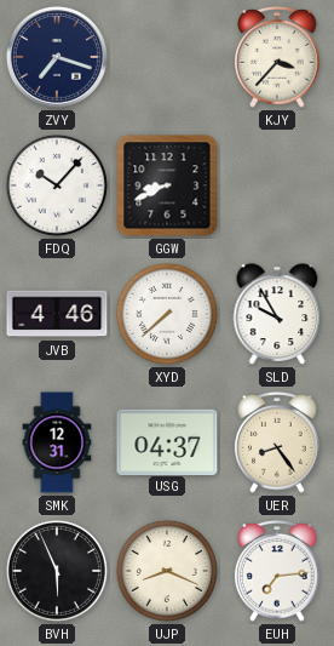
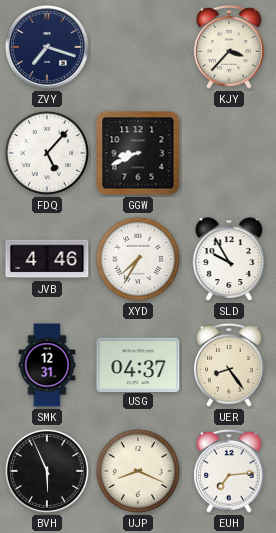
FDQ: 10:07 -> 5:07 (47, 153)
XYD: 7:38 -> 7:35 (138, 259)
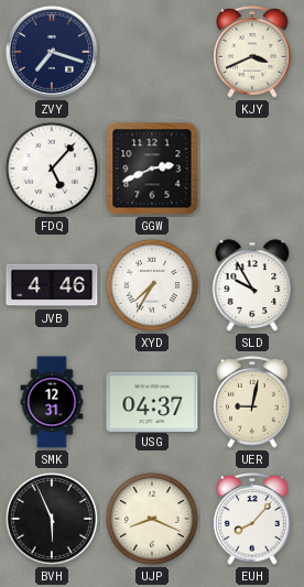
KJY: 3:37 -> 3:41 (252, 53)
GGW: 8:41 -> 2:41 (152, 169)
UER: 8:24 -> 9:02 (252, 403)
EUH: 7:14 -> 8:07 (252, 520)
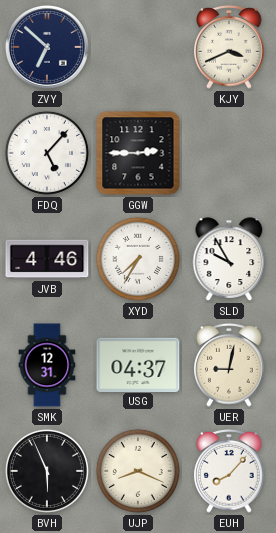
ZVY: 7:18 -> 6:52 (47, 47)
GGW: 2:41 -> 2:45 (138, 153)
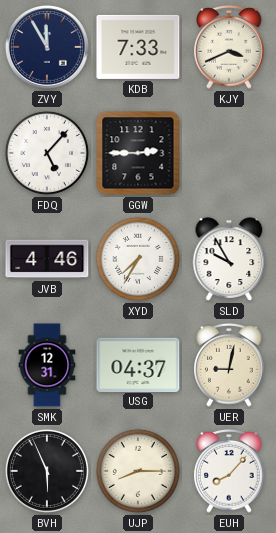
ZVY: 6:52 -> 11:55 (47, 47)
KDB: none -> 7:33 (138, 47)
UJP: 8:19 -> 8:15 (138, 471)
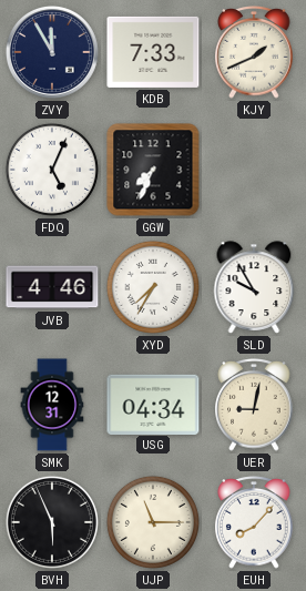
KJY: 3:41 -> 1:41 (254, 53)
FDQ: 5:07 -> 5:04 (52, 170)
GGW: 2:45 -> 7:34 (153, 170)
USG: 04:37 -> 04:34 (153, 404)
UJP: 8:15 -> 11:15 (153, 522)
